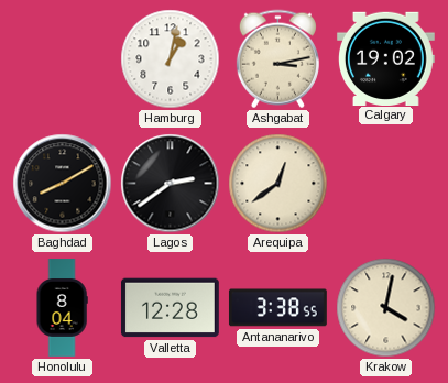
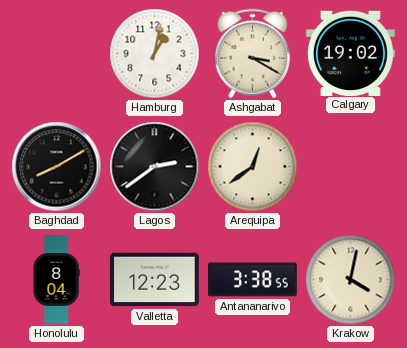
Ashgabat: 3:13 -> 3:20 (252, 54)
Valletta: 12:28 -> 12:23 (154, 280)
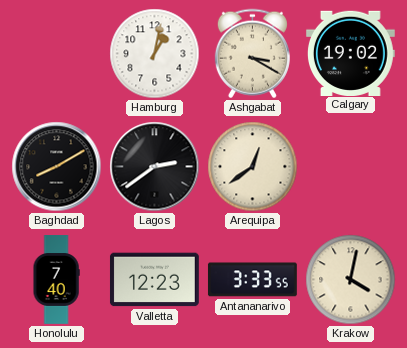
Honolulu: 8:04 -> 7:40 (56, 280)
Antananarivo: 3:38 -> 3:33 (252, 280)
